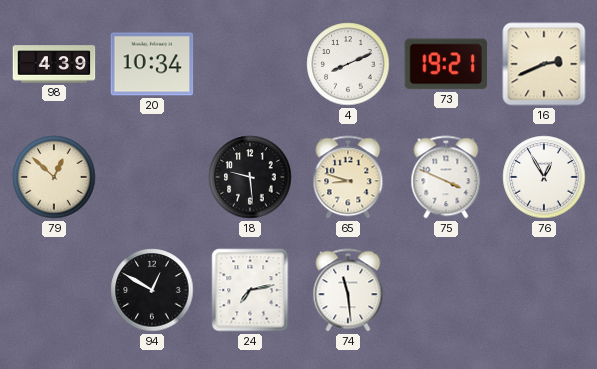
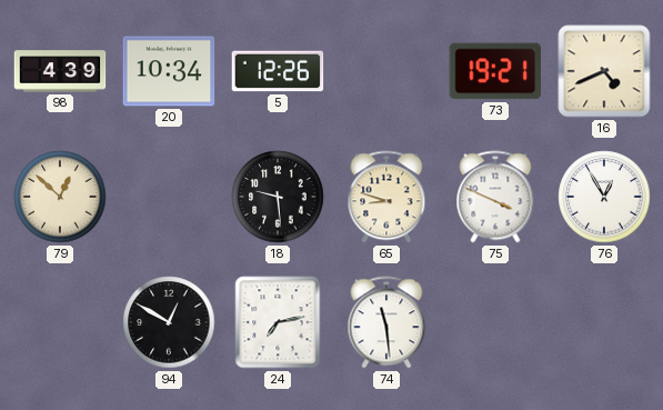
5: none -> 12:26 (278, 71)
4: 8:11 -> none (348, 64)
16: 2:41 -> 4:41 (604, 71)
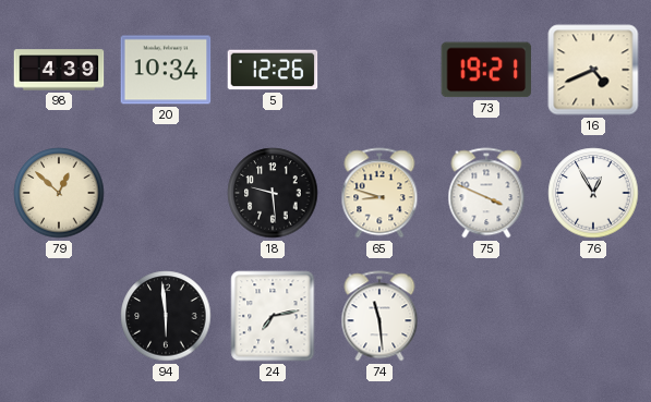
94: 12:50 -> 5:59 (166, 316)
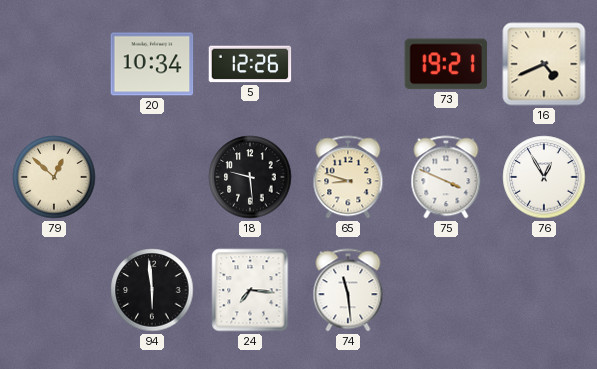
98: 4:39 -> none (59, 70)
24: 7:13 -> 7:16 (250, 290)
